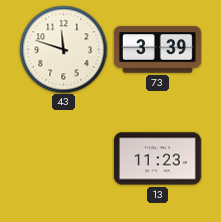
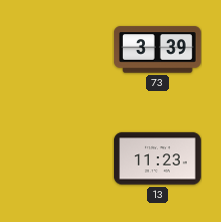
43: 11:48 -> none (63, 49)
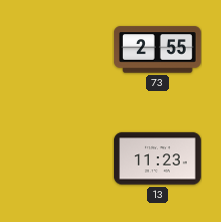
73: 3:39 -> 2:55 (157, 50)
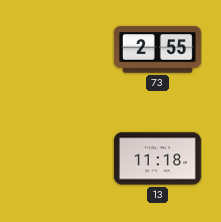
13: 11:23 -> 11:18 (157, 159)
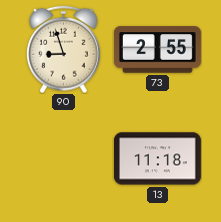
90: none -> 8:57 (64, 49)
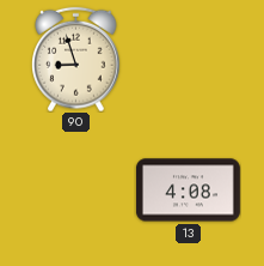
73: 2:55 -> none (157, 50)
13: 11:18 -> 4:08 (188, 191)
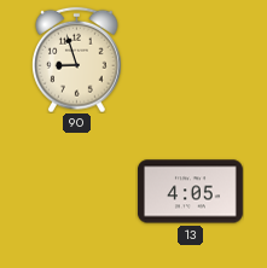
13: 4:08 -> 4:05 (190, 192)
